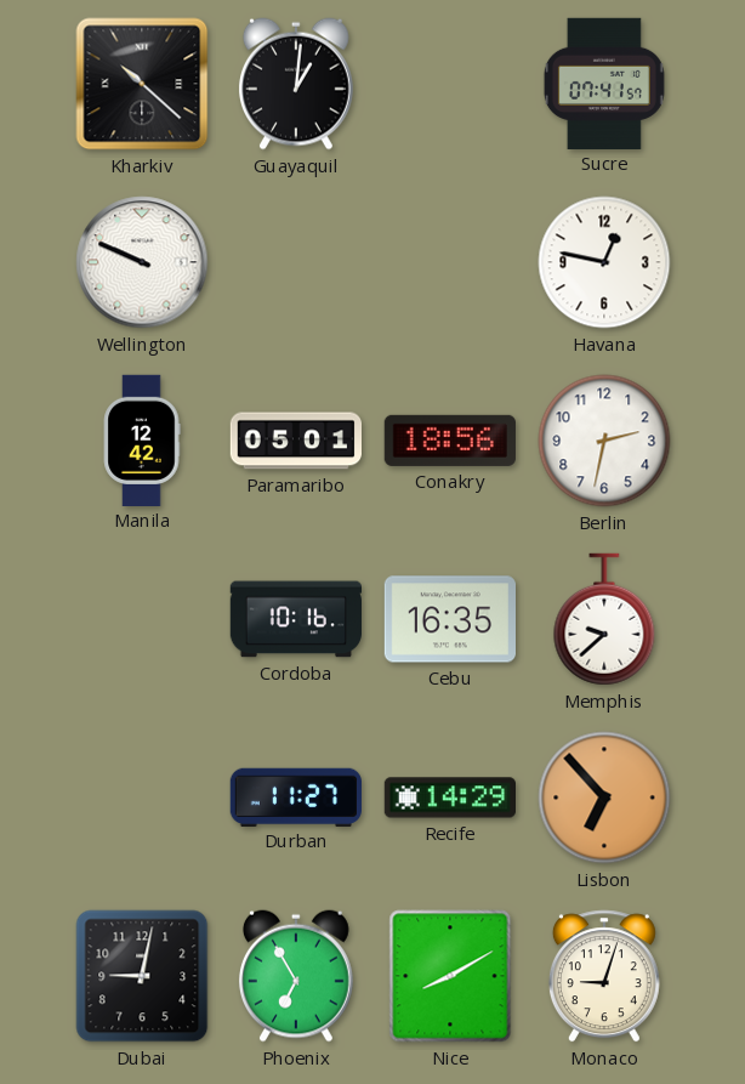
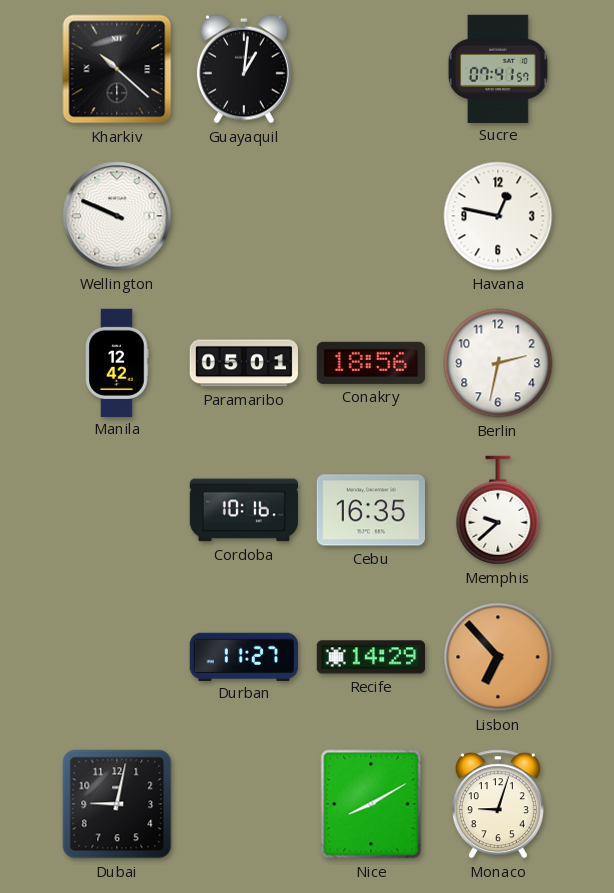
Phoenix: 6:55 -> none (296, 976)
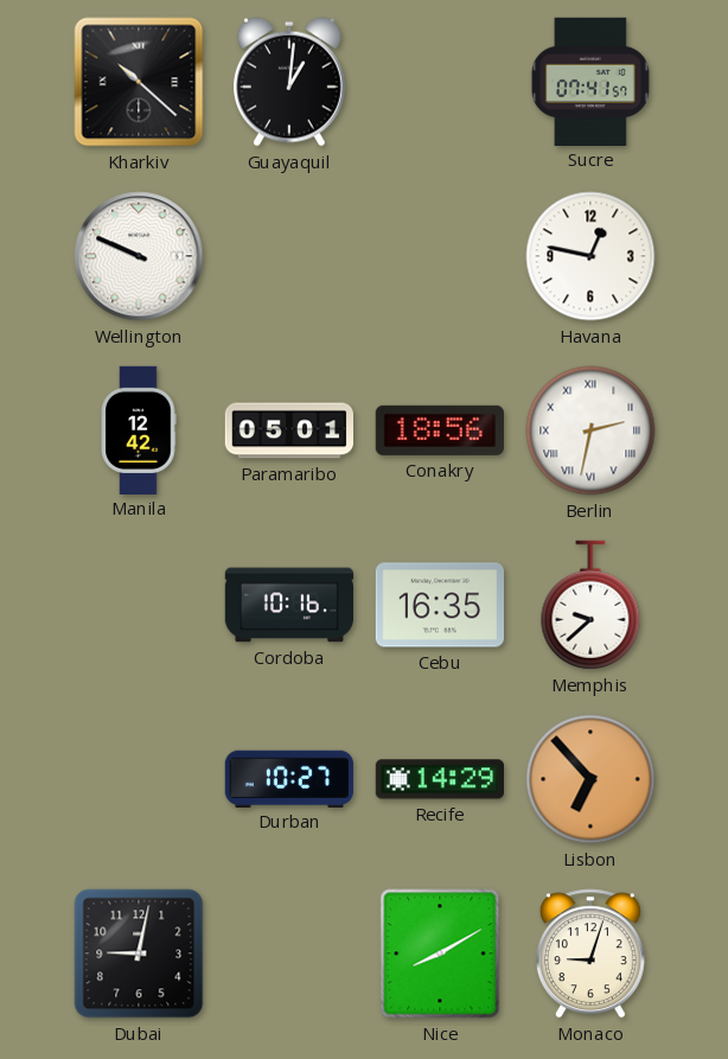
Berlin numerals: Arabic -> Roman (590, 430)
Durban: 11:27 -> 10:27 (289, 778)
